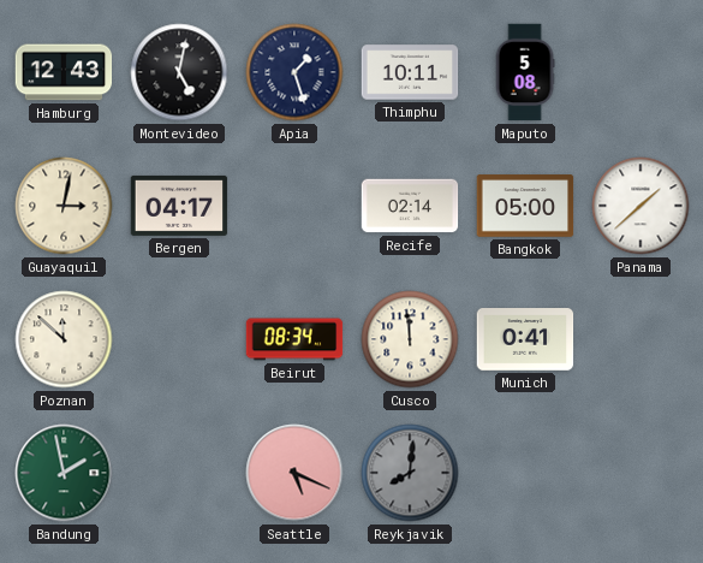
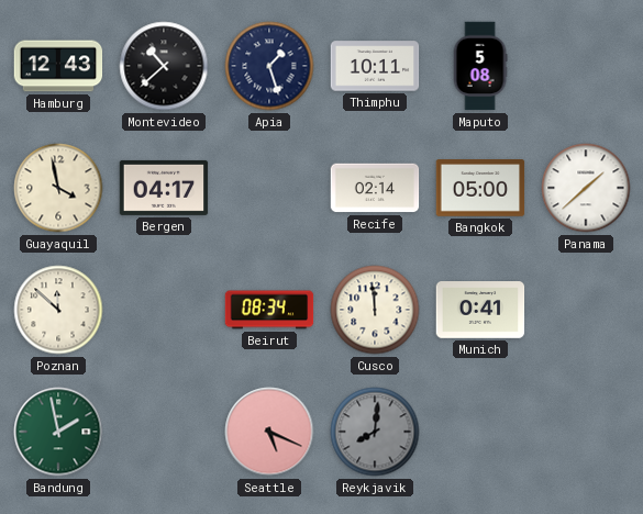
Montevideo: 5:02 -> 10:38 (164, 66)
Guayaquil: 3:02 -> 3:58 (58, 188)
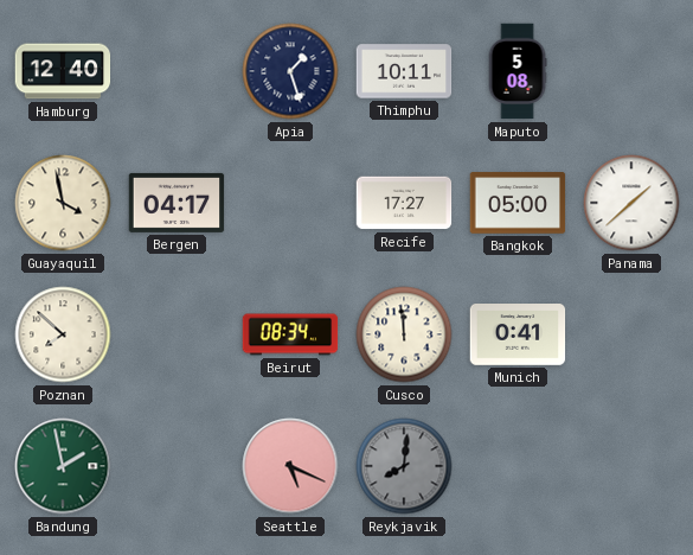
Hamburg: 12:43 -> 12:40 (63, 71)
Montevideo: 10:38 -> none (164, 66)
Recife: 02:14 -> 17:27 (404, 203)
Poznan: 11:52 -> 7:52 (63, 334)
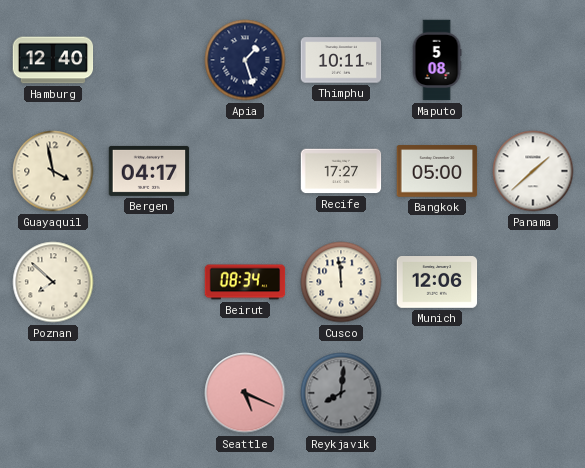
Munich: 0:41 -> 12:06 (437, 283)
Bandung: 1:58 -> none (63, 466)
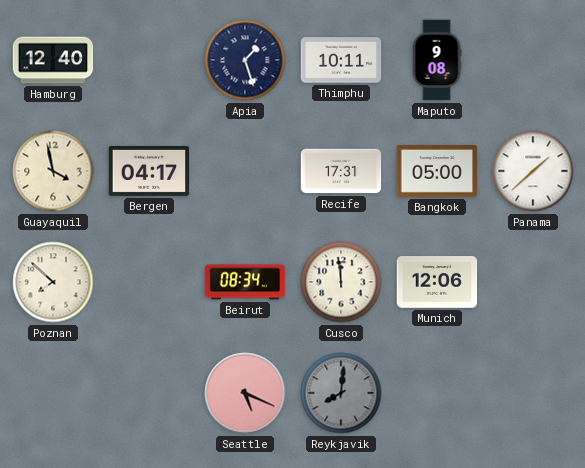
Maputo: 5:08 -> 9:08 (437, 60)
Recife: 17:27 -> 17:31 (341, 171)
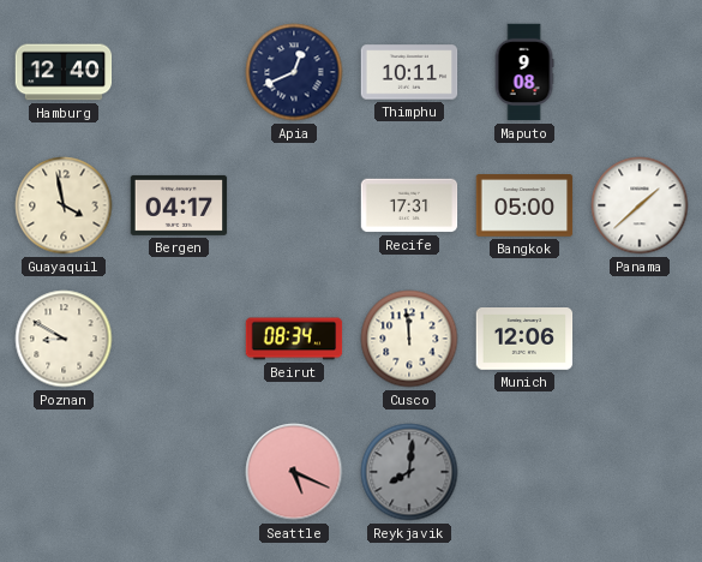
Apia: 1:27 -> 12:41 (294, 72)
Poznan: 7:52 -> 8:50 (64, 339)
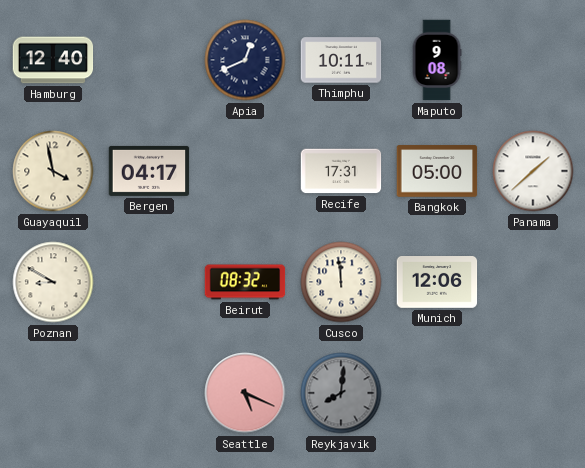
Beirut: 08:34 -> 08:32 (245, 282)
